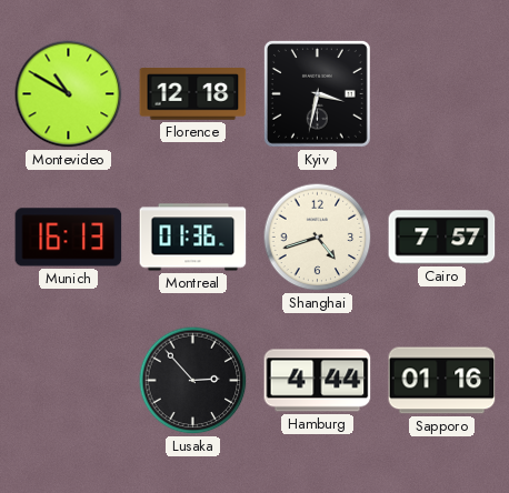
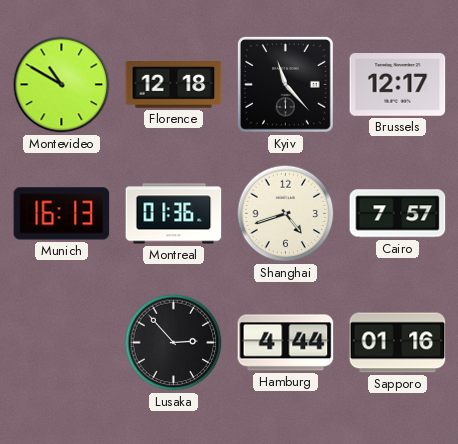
Kyiv: 3:32 -> 11:23 (285, 84)
Brussels: none -> 12:17 (398, 85)
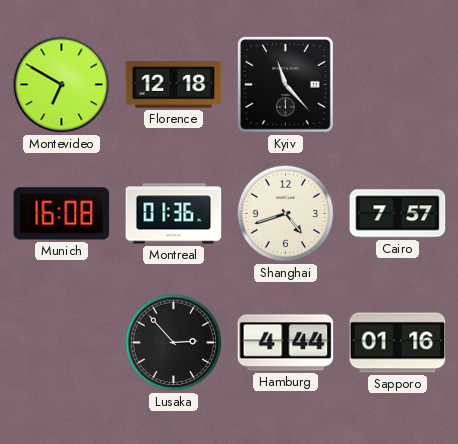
Montevideo: 10:50 -> 6:50 (62, 85)
Brussels: 12:17 -> none (398, 85)
Munich: 16:13 -> 16:08 (62, 214)
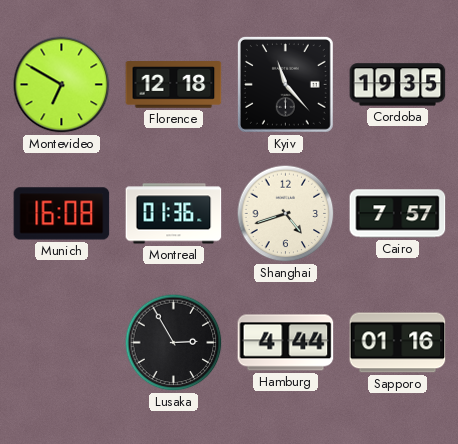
Cordoba: none -> 19:35 (398, 85)
Lusaka: 2:53 -> 2:55 (174, 343)
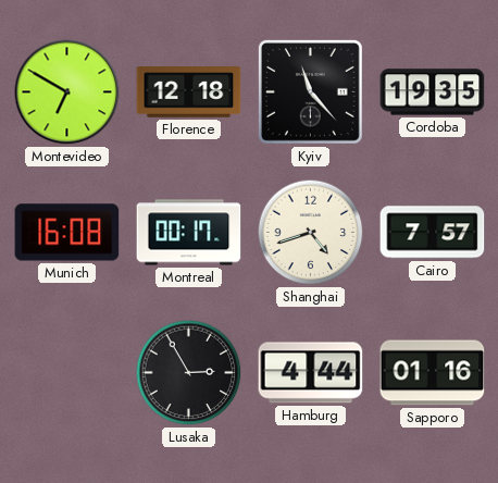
Montreal: 01:36 -> 00:17 (189, 233)
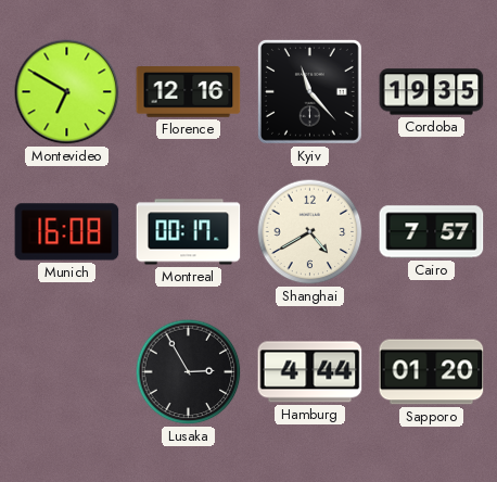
Florence: 12:18 -> 12:16 (189, 92)
Shanghai: 4:42 -> 4:40 (310, 232)
Sapporo: 01:16 -> 01:20 (432, 372)
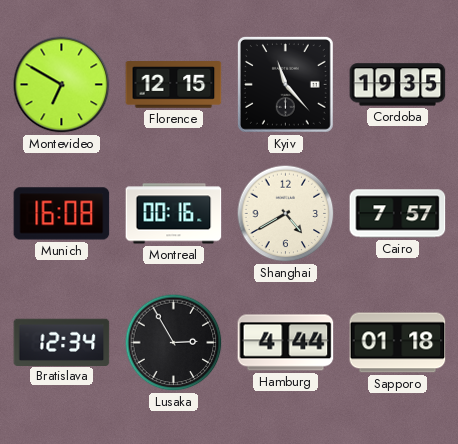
Florence: 12:16 -> 12:15 (174, 85)
Montreal: 00:17 -> 00:16 (174, 214)
Bratislava: none -> 12:34 (62, 342)
Sapporo: 01:20 -> 01:18 (398, 343)
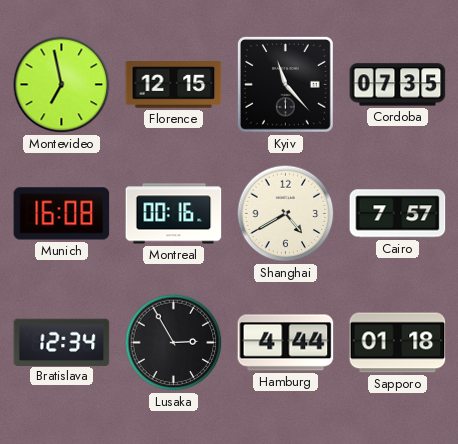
Montevideo: 6:50 -> 6:58 (62, 85)
Cordoba: 19:35 -> 07:35 (398, 85)
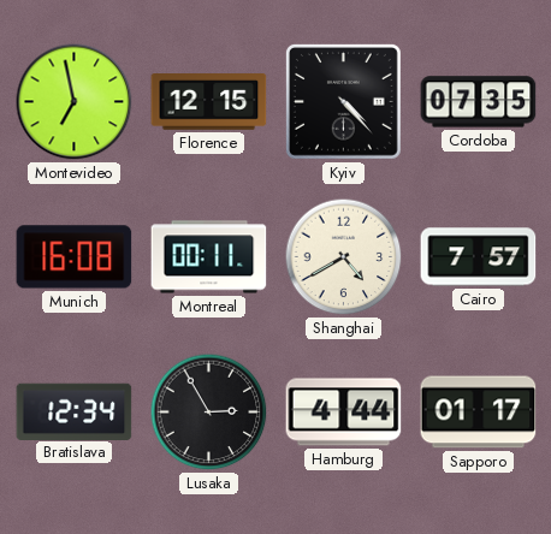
Kyiv: 11:23 -> 4:23 (343, 101)
Montreal: 00:16 -> 00:11 (209, 257)
Sapporo: 01:18 -> 01:17 (479, 413)
